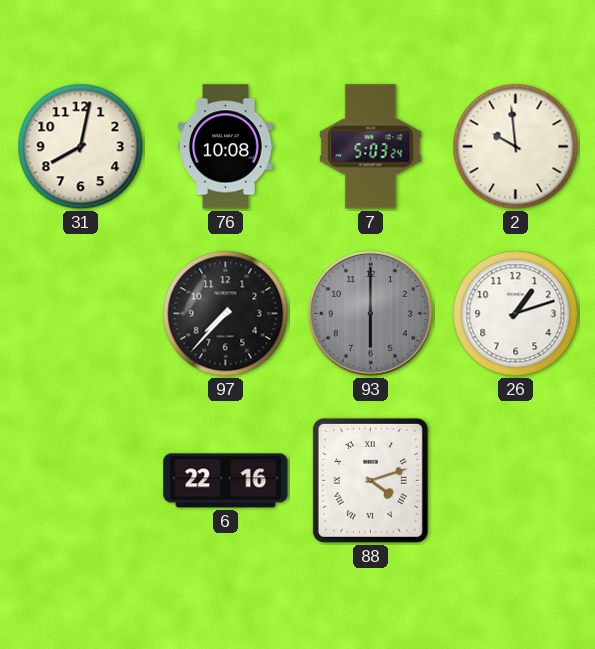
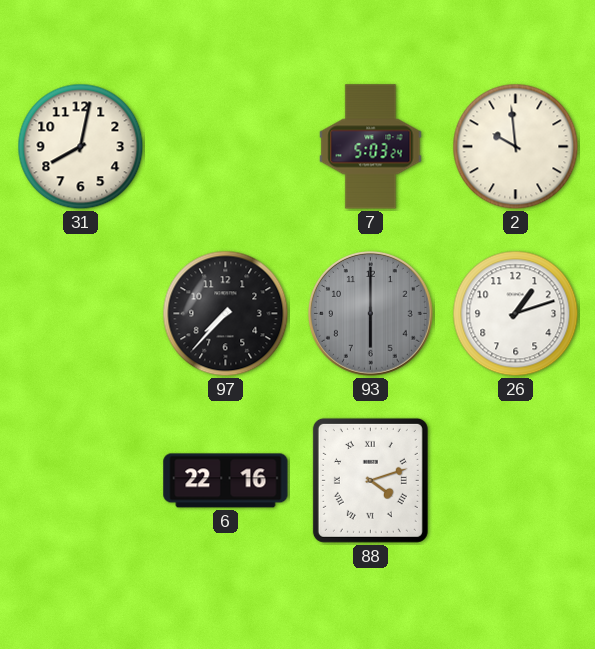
76: 10:08 -> none (226, 147)
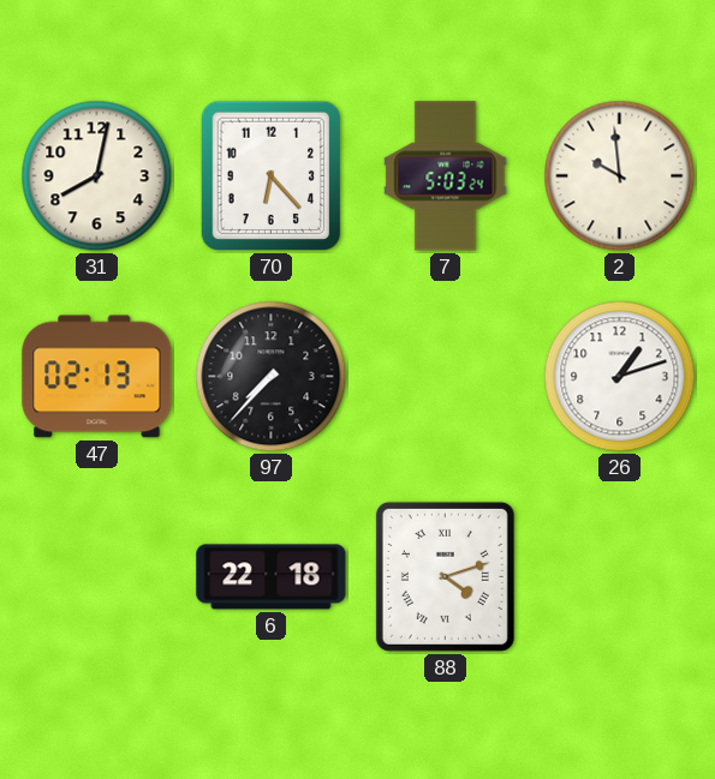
70: none -> 6:23 (272, 176)
47: none -> 02:13 (97, 377)
93: 6:00 -> none (370, 313)
6: 22:16 -> 22:18 (272, 577)
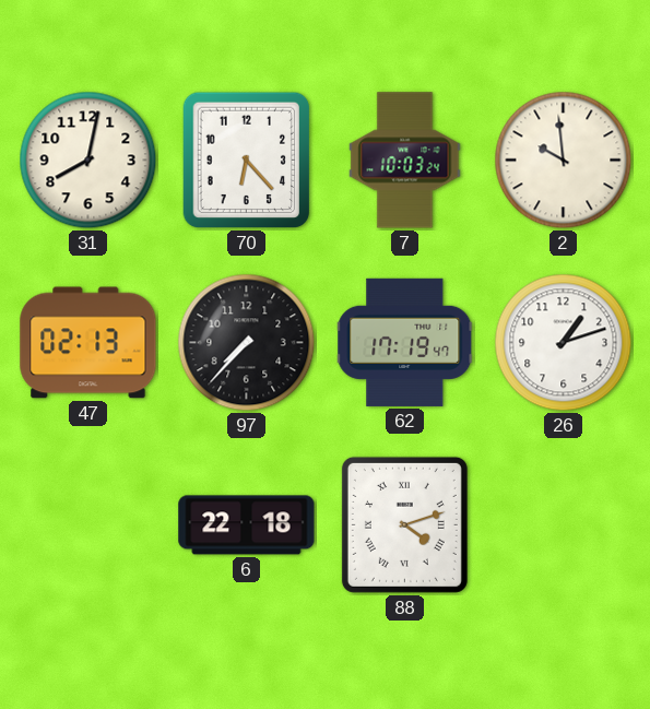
7: 5:03 -> 10:03 (405, 161)
62: none -> 17:19 (405, 342)
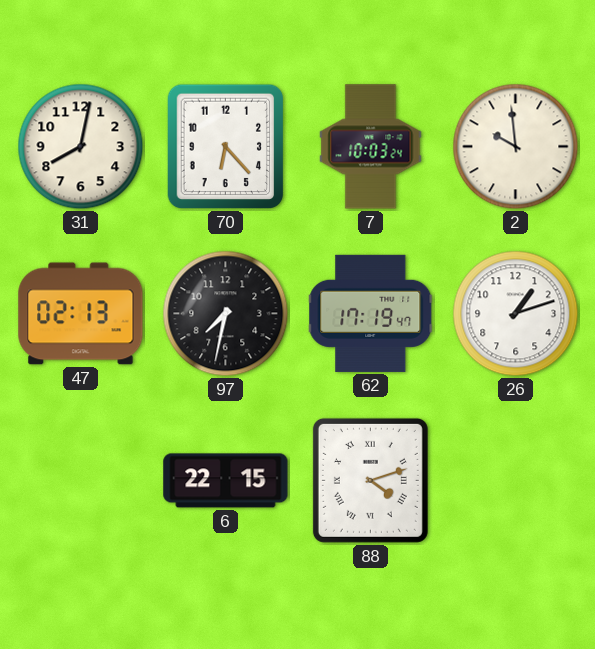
97: 7:37 -> 7:32 (226, 314)
6: 22:18 -> 22:15 (226, 481)
